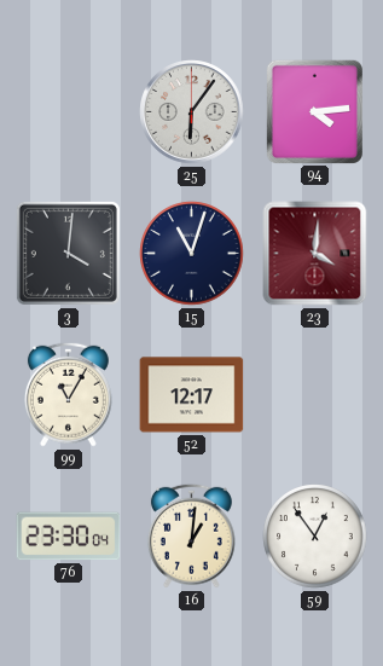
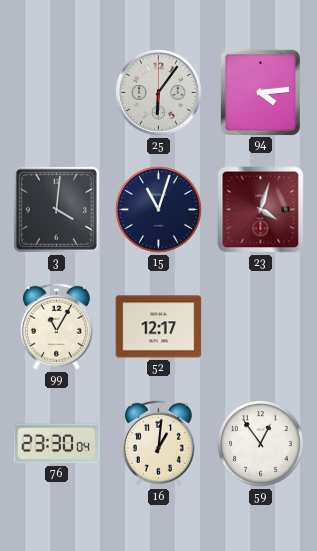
23: 4:01 -> 4:03 (261, 210)
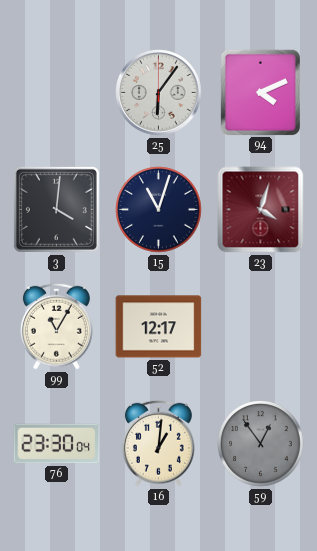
94: 4:14 -> 4:11 (260, 92)
59 dial: white -> grey (261, 444)
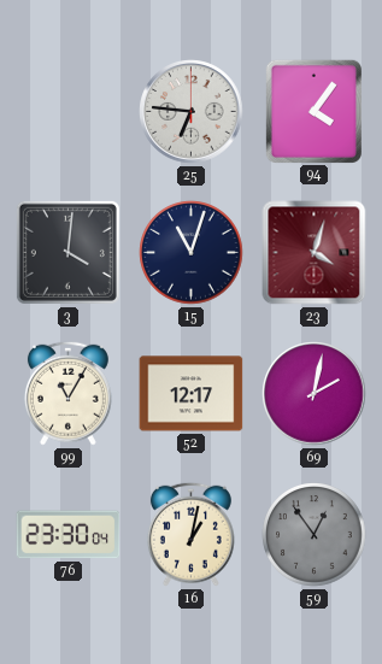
25: 6:06 -> 6:46 (192, 112)
94: 4:11 -> 4:06 (313, 111)
69: none -> 2:02 (315, 394)
16: 1:01 -> 1:02 (190, 534)
